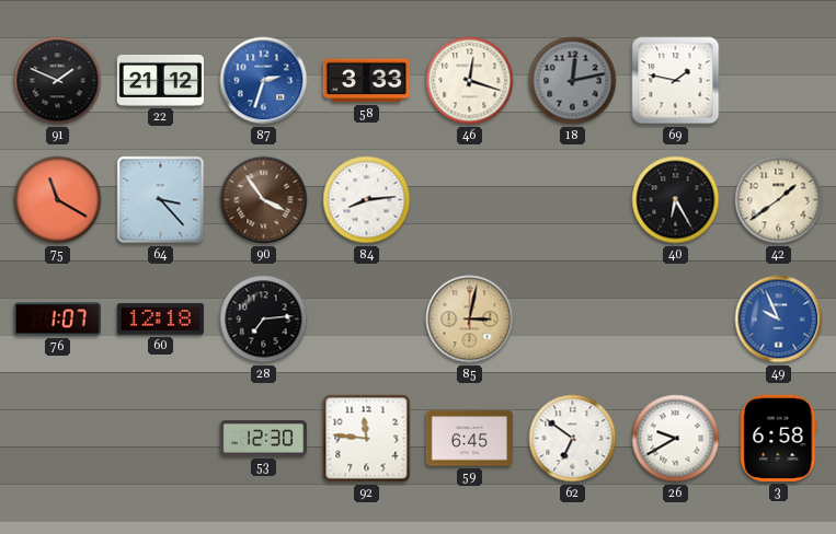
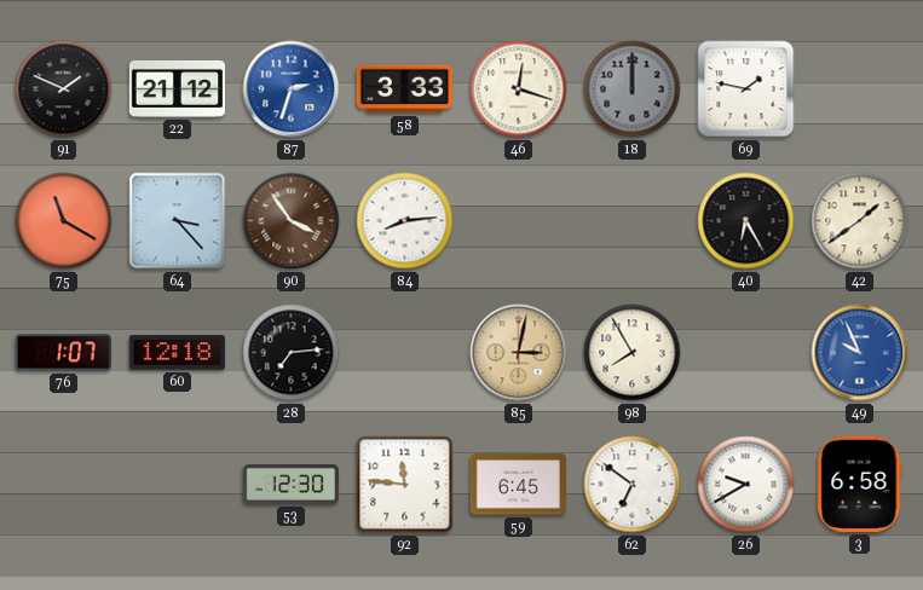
18: 12:13 -> 12:00 (633, 89)
98: none -> 7:55 (633, 353)
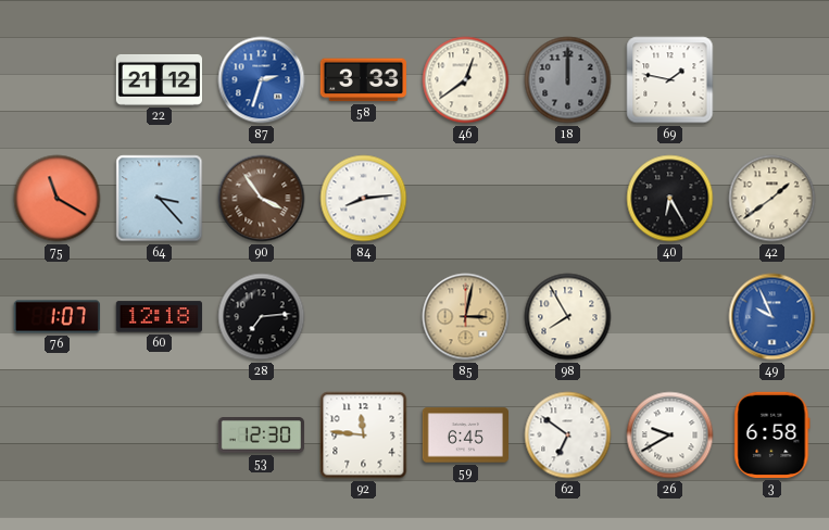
91: 1:49 -> none (64, 89)
46: 12:18 -> 12:39 (466, 80)
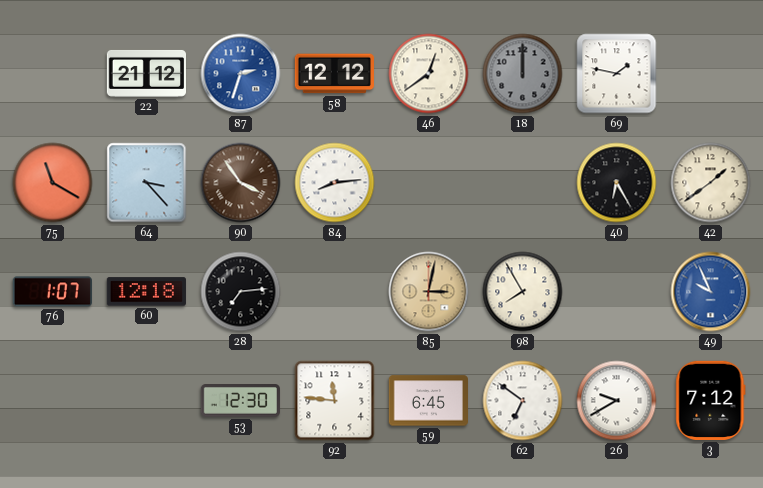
58: 3:33 -> 12:12 (334, 74)
3: 6:58 -> 7:12 (711, 400)
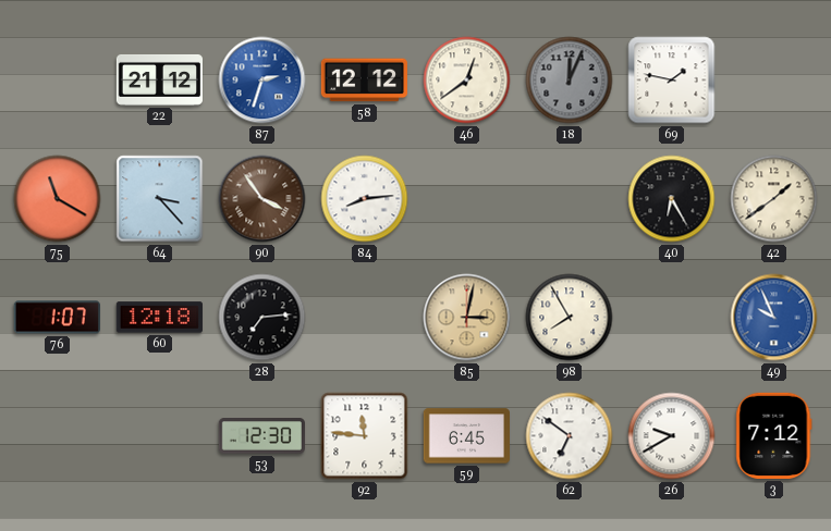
18: 12:00 -> 12:04 (570, 81)
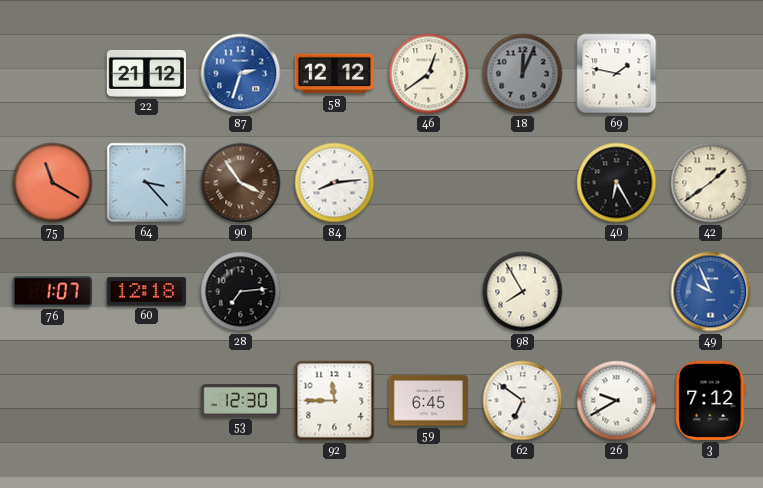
85: 3:02 -> none (467, 318)
92: 11:46 -> 11:45 (335, 401)
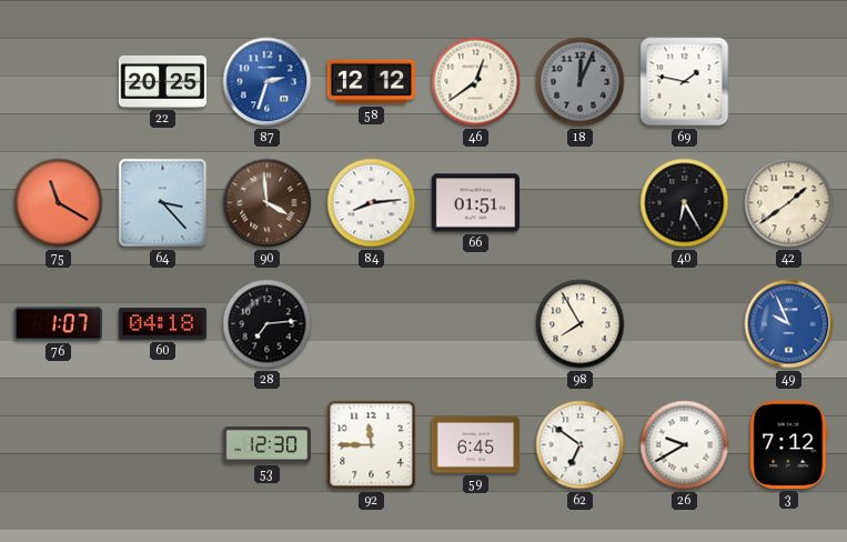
22: 21:12 -> 20:25 (162, 81)
90: 3:54 -> 3:59 (268, 203)
66: none -> 01:51 (475, 203)
60: 12:18 -> 04:18 (162, 324)
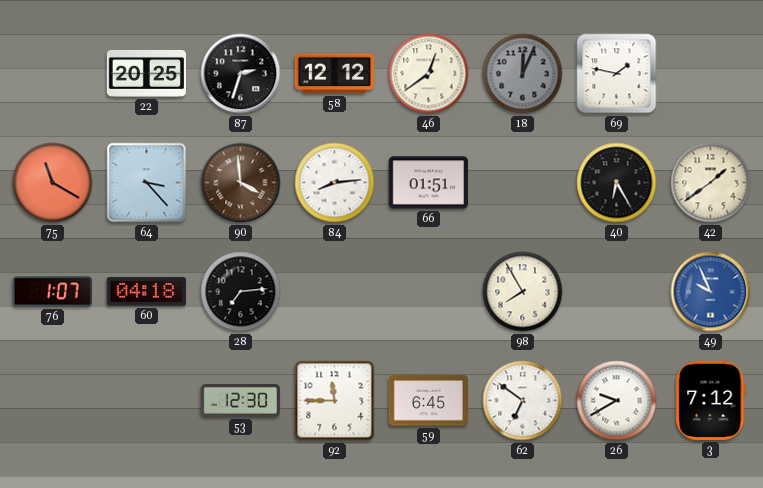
87 dial: blue -> black (241, 74)
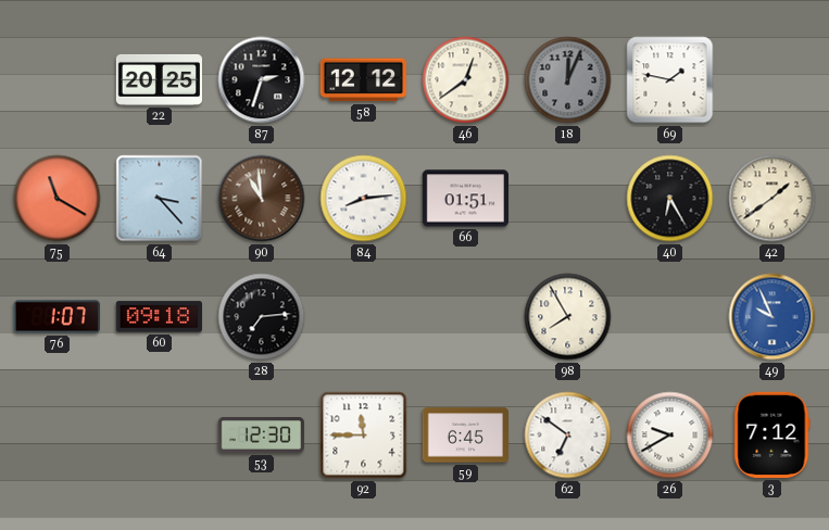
90: 3:59 -> 10:59 (262, 199)
60: 04:18 -> 09:18 (159, 317)
